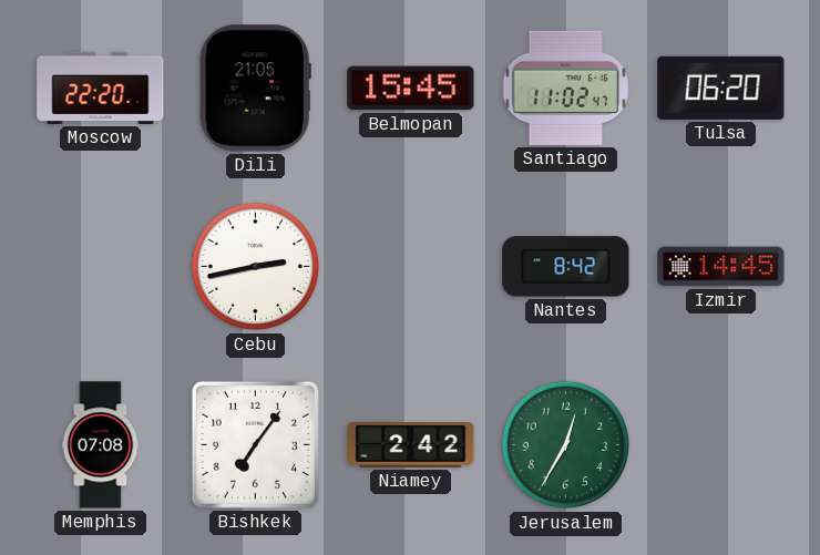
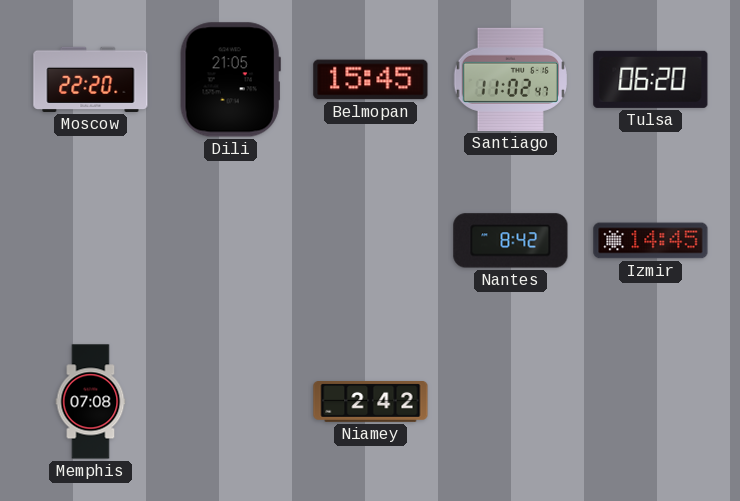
Cebu: 2:43 -> none (256, 267)
Bishkek: 7:06 -> none (255, 444)
Jerusalem: 12:35 -> none (566, 445)
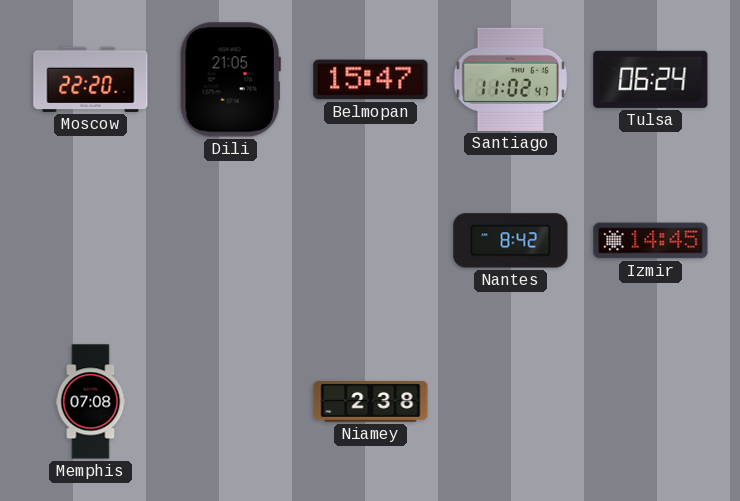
Belmopan: 15:45 -> 15:47 (371, 80)
Tulsa: 06:20 -> 06:24 (651, 79)
Niamey: 2:42 -> 2:38 (371, 402)
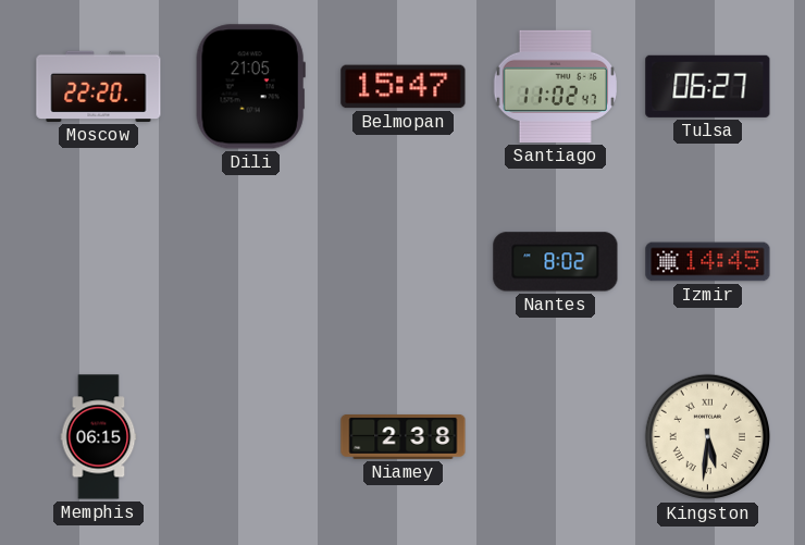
Tulsa: 06:24 -> 06:27 (708, 86)
Nantes: 8:42 -> 8:02 (556, 262)
Memphis: 07:08 -> 06:15 (99, 437)
Kingston: none -> 5:31 (708, 437)
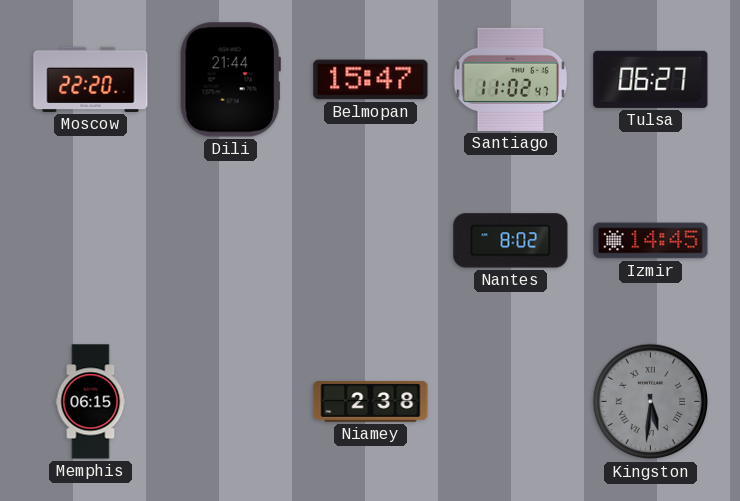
Dili: 21:05 -> 21:44 (230, 80)
Kingston dial: cream -> grey (651, 402)
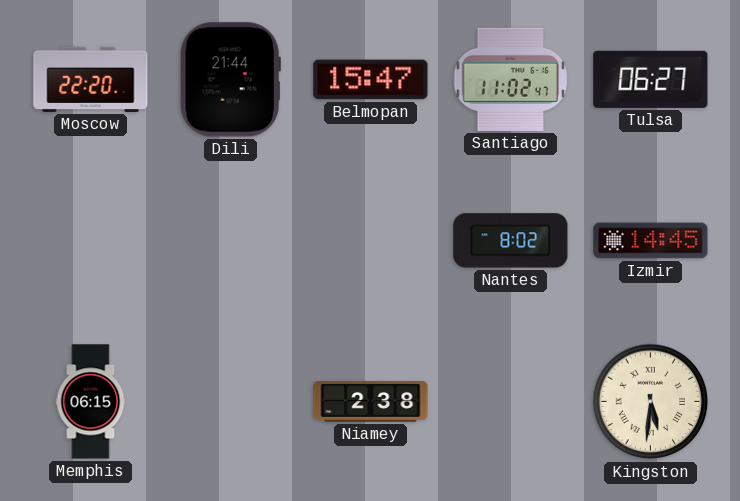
Kingston dial: grey -> cream (651, 402)
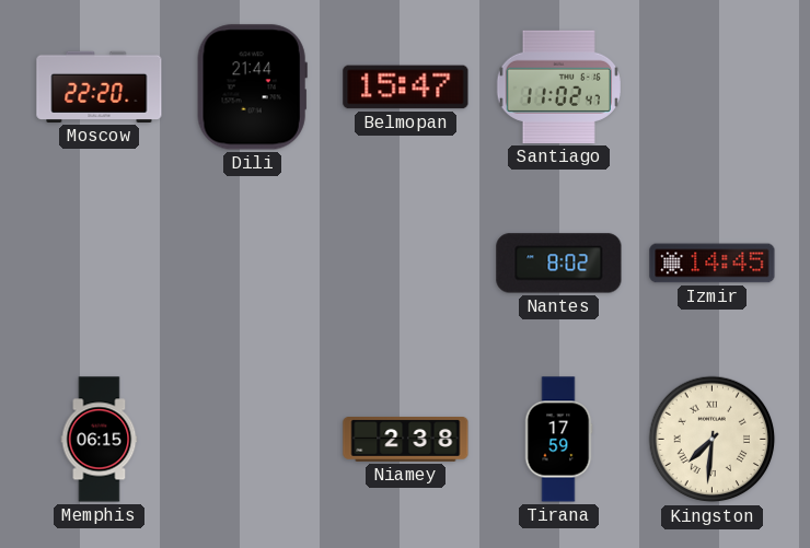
Tulsa: 06:27 -> none (651, 79)
Tirana: none -> 17:59 (558, 440)
Kingston: 5:31 -> 7:31 (713, 440)
